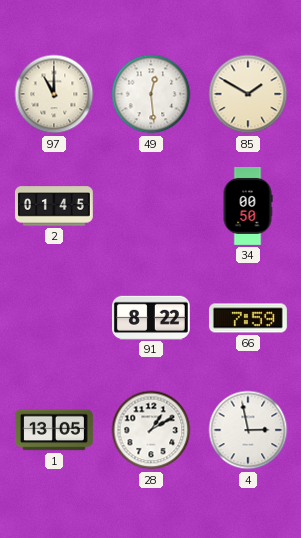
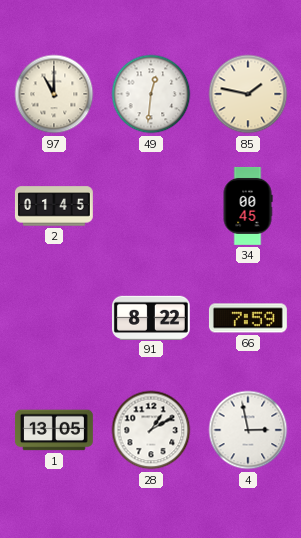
49: 12:29 -> 12:31 (151, 94)
85: 1:50 -> 1:47 (248, 94)
34: 00:50 -> 00:45 (248, 206)
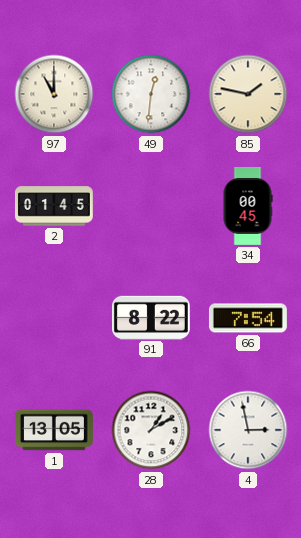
66: 7:59 -> 7:54 (248, 318)
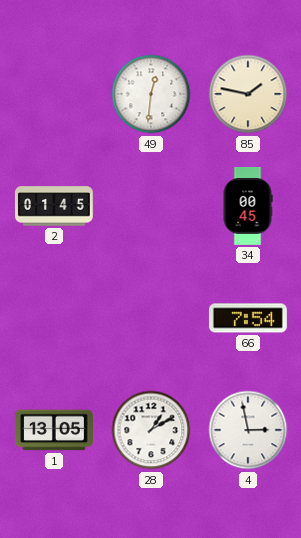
97: 11:00 -> none (54, 94)
91: 8:22 -> none (151, 317)
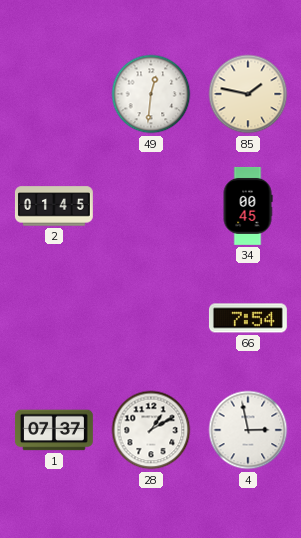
1: 13:05 -> 07:37 (55, 430)
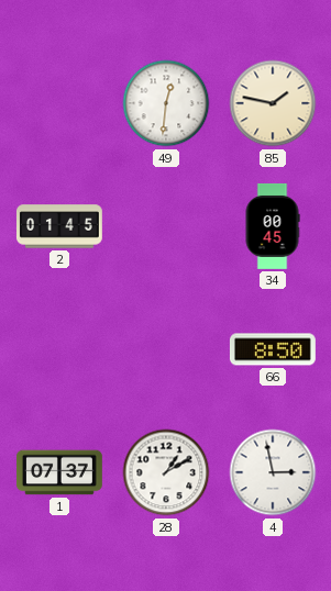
66: 7:54 -> 8:50 (273, 349)
